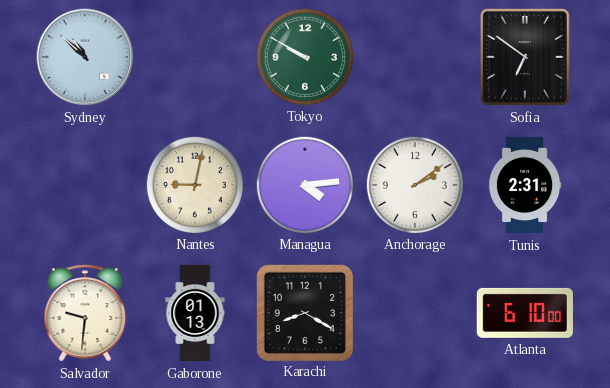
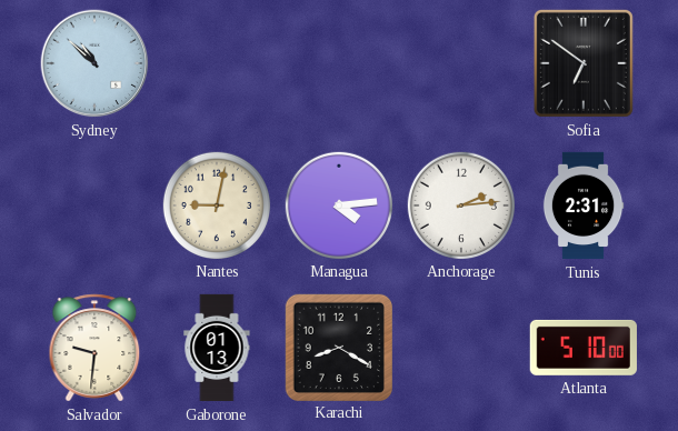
Tokyo: 9:50 -> none (304, 56)
Anchorage: 2:09 -> 2:14 (460, 204)
Atlanta: 6:10 -> 5:10 (584, 348)
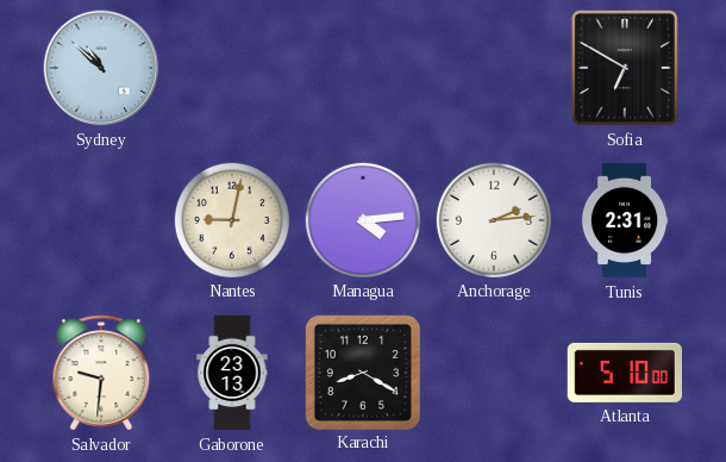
Sofia: 6:51 -> 6:50 (625, 68)
Gaborone: 01:13 -> 23:13 (232, 373)
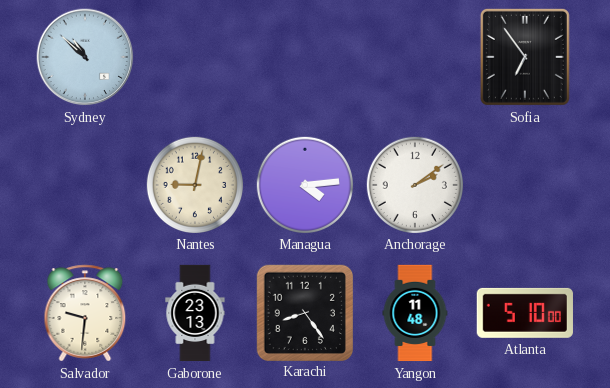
Sofia: 6:50 -> 6:54 (525, 57)
Anchorage: 2:14 -> 2:09 (414, 184)
Tunis: 2:31 -> none (625, 220)
Karachi: 8:20 -> 8:24 (304, 312)
Yangon: none -> 11:48 (415, 313)
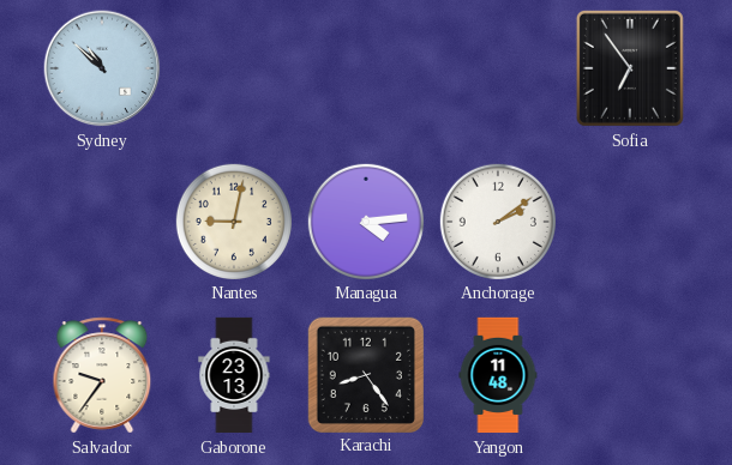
Salvador: 9:31 -> 9:36 (102, 375)
Atlanta: 5:10 -> none (525, 313)
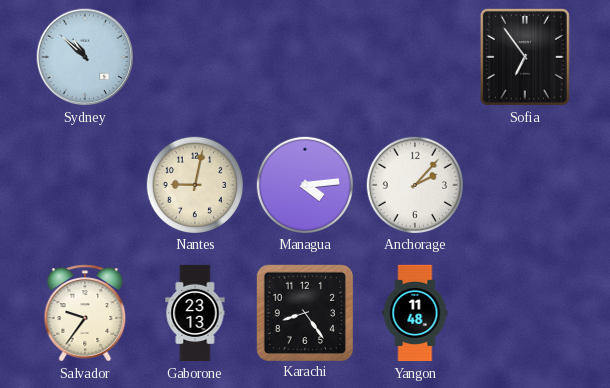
Anchorage: 2:09 -> 2:07 (414, 184)
